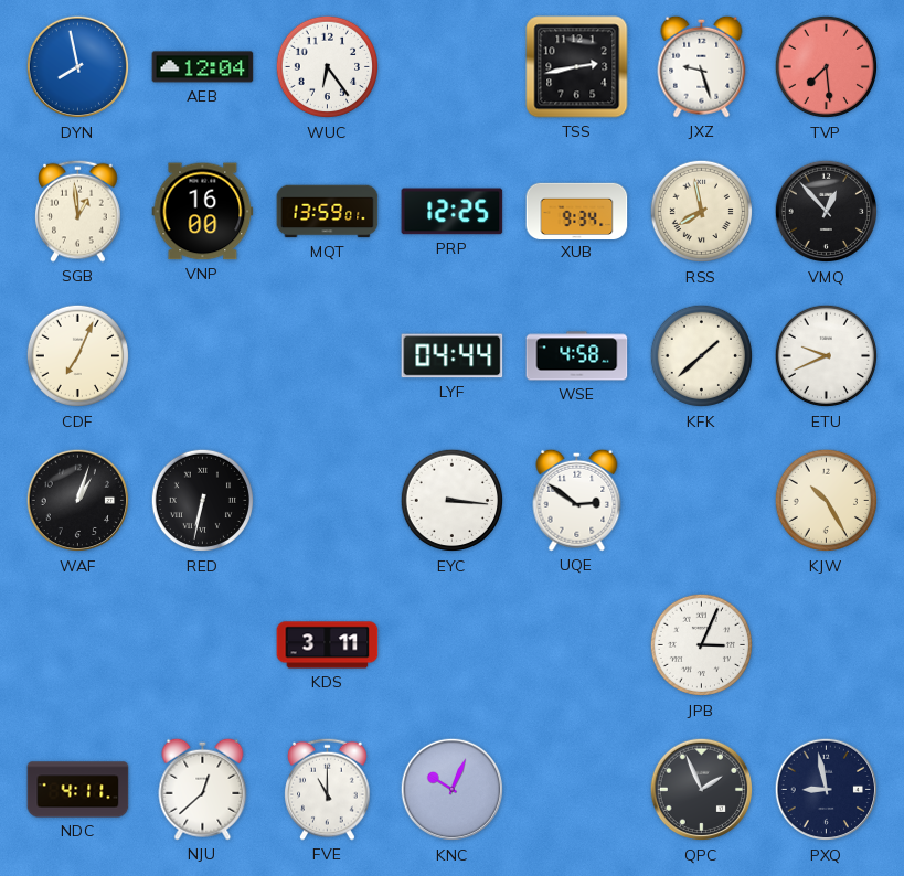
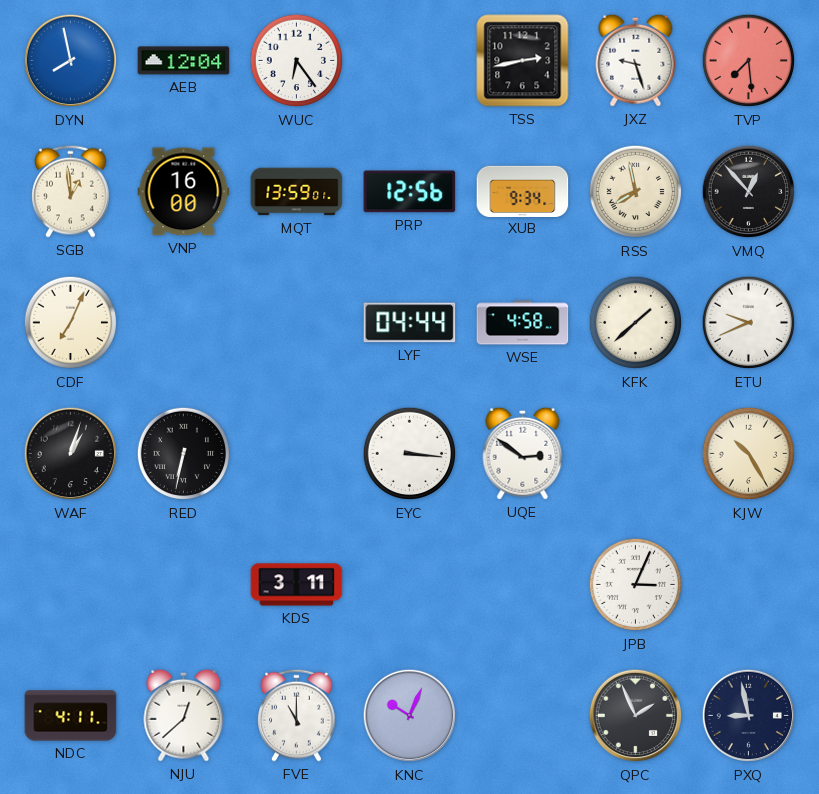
PRP: 12:25 -> 12:56 (410, 192)
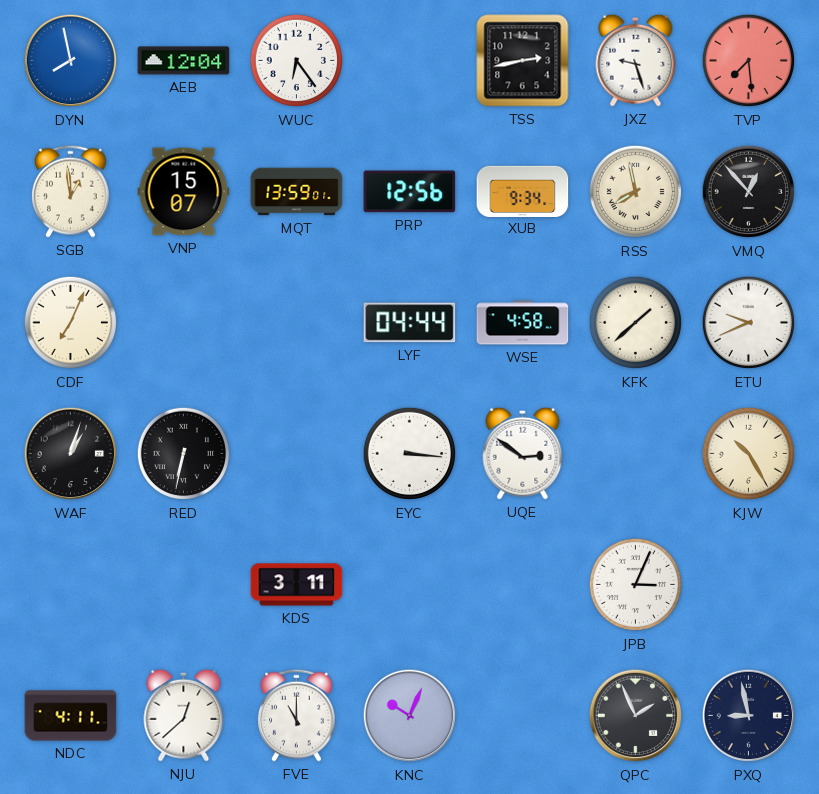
VNP: 16:00 -> 15:07 (184, 192)
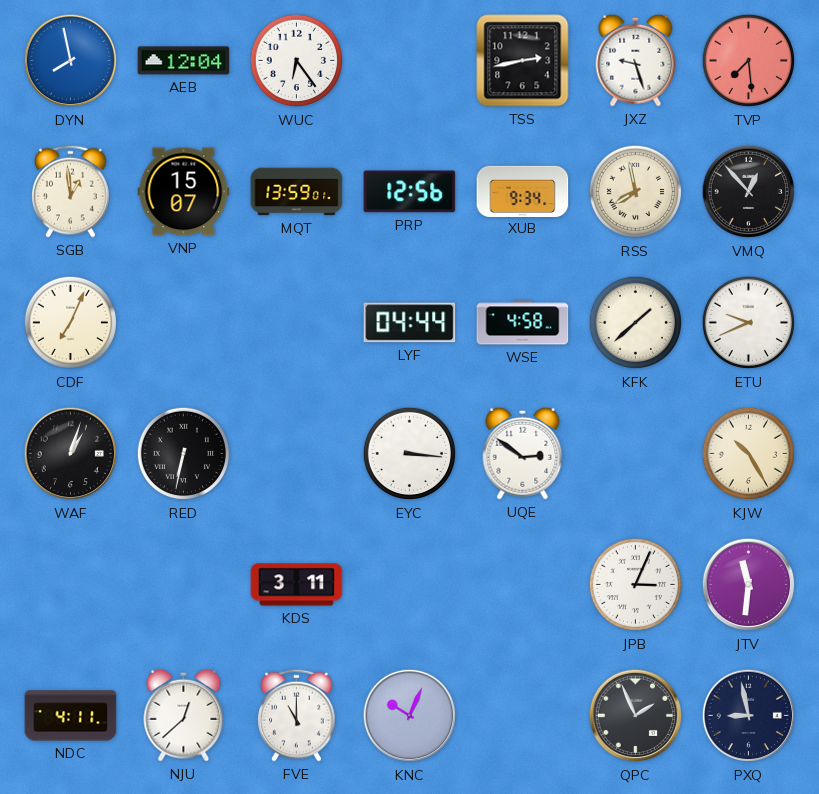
JTV: none -> 11:31 (749, 585)
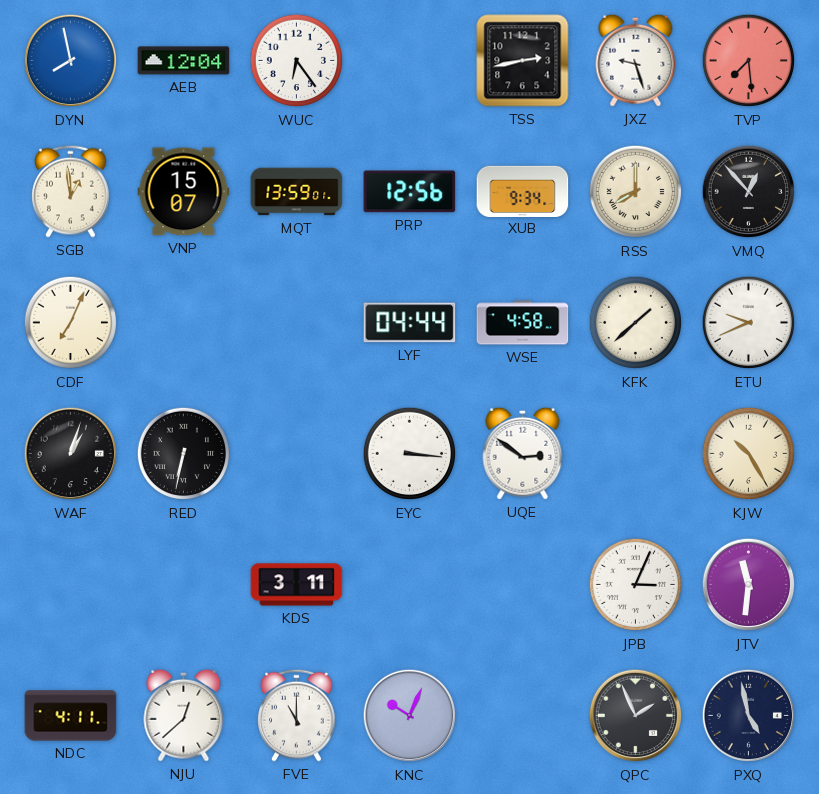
RSS: 7:58 -> 8:00 (636, 192)
PXQ: 8:58 -> 4:58 (749, 716)
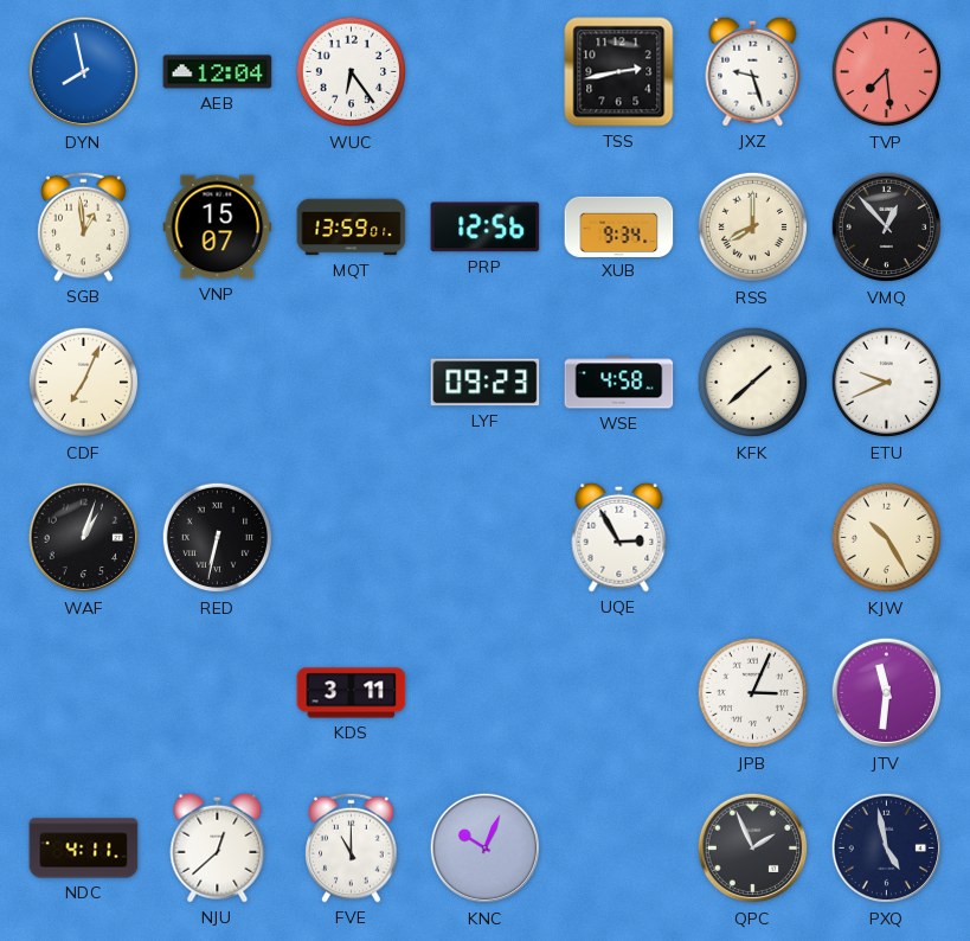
LYF: 04:44 -> 09:23 (486, 383)
EYC: 3:16 -> none (410, 454)
UQE: 2:51 -> 2:55 (619, 537)
